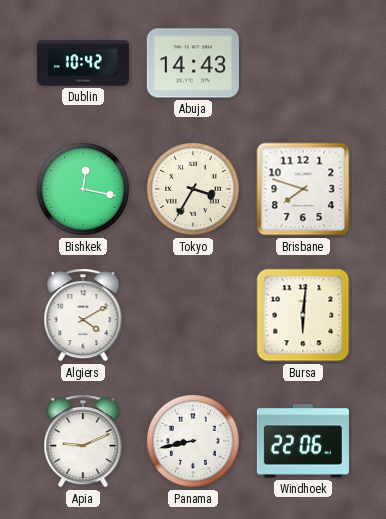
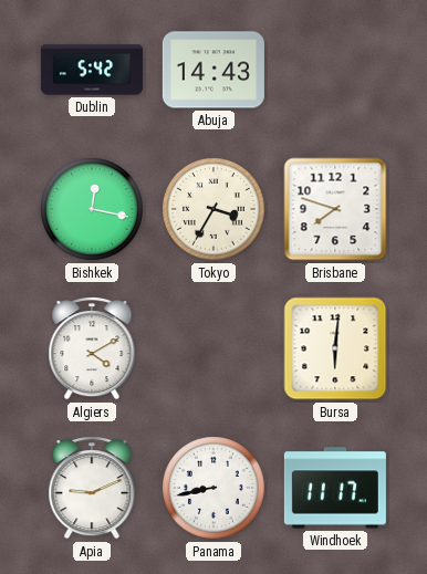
Dublin: 10:42 -> 5:42 (92, 70)
Windhoek: 22:06 -> 11:17 (335, 488)
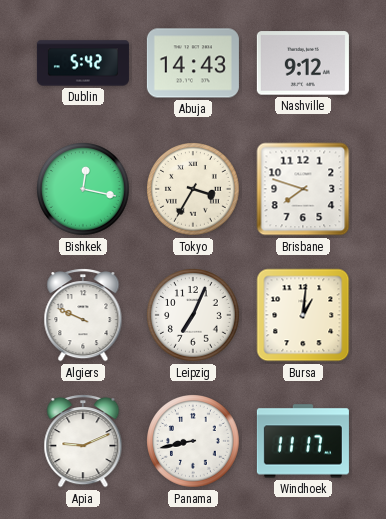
Nashville: none -> 9:12 (303, 63)
Algiers: 4:10 -> 9:49 (83, 316)
Leipzig: none -> 7:04 (193, 315)
Bursa: 6:01 -> 1:01 (303, 315)
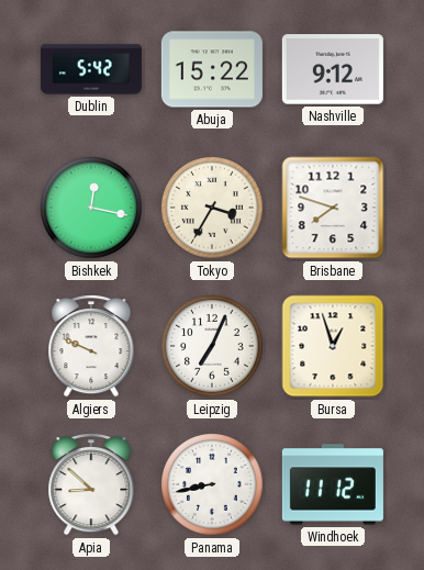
Abuja: 14:43 -> 15:22 (212, 69)
Bursa: 1:01 -> 12:57 (333, 346)
Apia: 9:11 -> 8:52 (91, 485)
Windhoek: 11:17 -> 11:12 (333, 484)
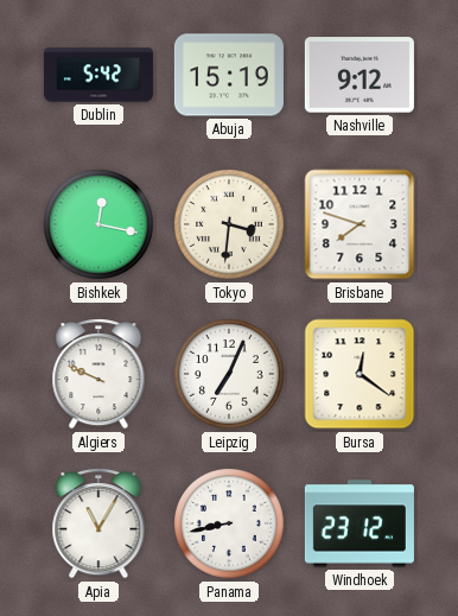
Abuja: 15:22 -> 15:19 (229, 75)
Tokyo: 3:35 -> 3:31 (229, 224)
Bursa: 12:57 -> 12:21 (360, 374)
Apia: 8:52 -> 11:05 (98, 525)
Windhoek: 11:12 -> 23:12 (360, 523)
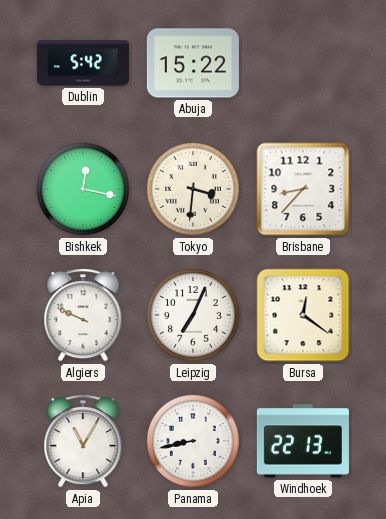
Abuja: 15:19 -> 15:22 (193, 63)
Nashville: 9:12 -> none (360, 75)
Brisbane: 7:48 -> 8:37 (303, 189)
Windhoek: 23:12 -> 22:13 (303, 441)
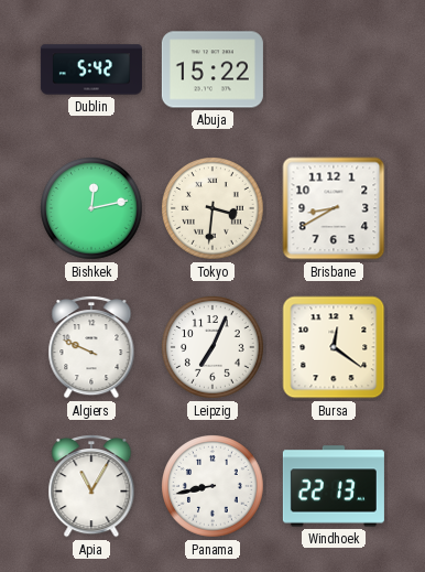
Bishkek: 12:17 -> 12:13 (91, 208)
Brisbane: 8:37 -> 8:40 (334, 208)
